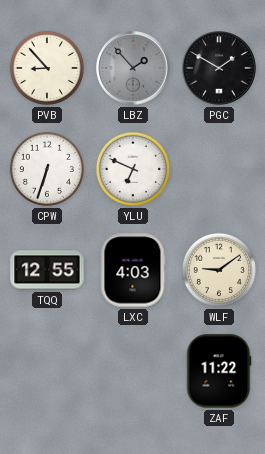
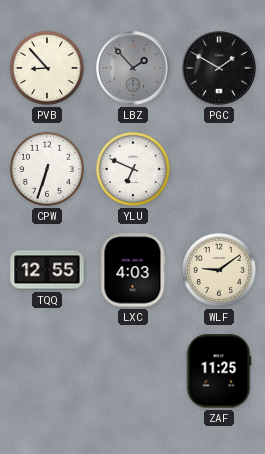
ZAF: 11:22 -> 11:25 (219, 371)
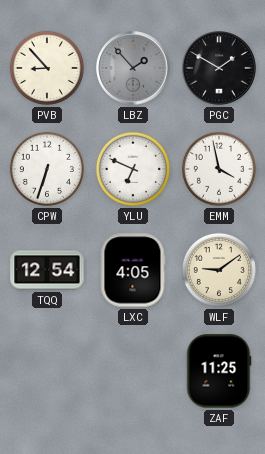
EMM: none -> 3:58 (219, 169)
TQQ: 12:55 -> 12:54 (47, 270)
LXC: 4:03 -> 4:05 (133, 270)
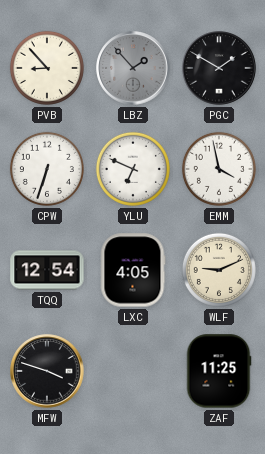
WLF: 9:09 -> 9:11 (219, 270)
MFW: none -> 3:48 (47, 371)
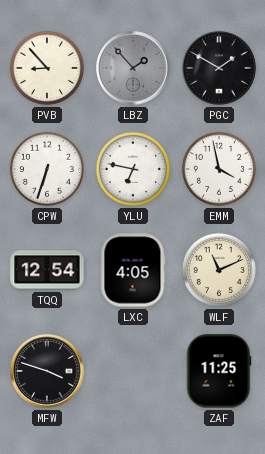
YLU: 6:49 -> 6:47 (133, 169)
WLF: 9:11 -> 11:11 (219, 270)
